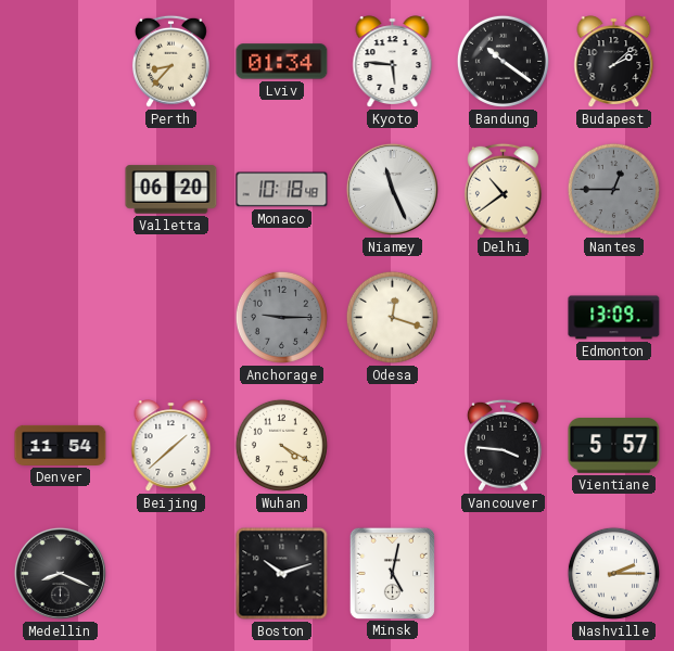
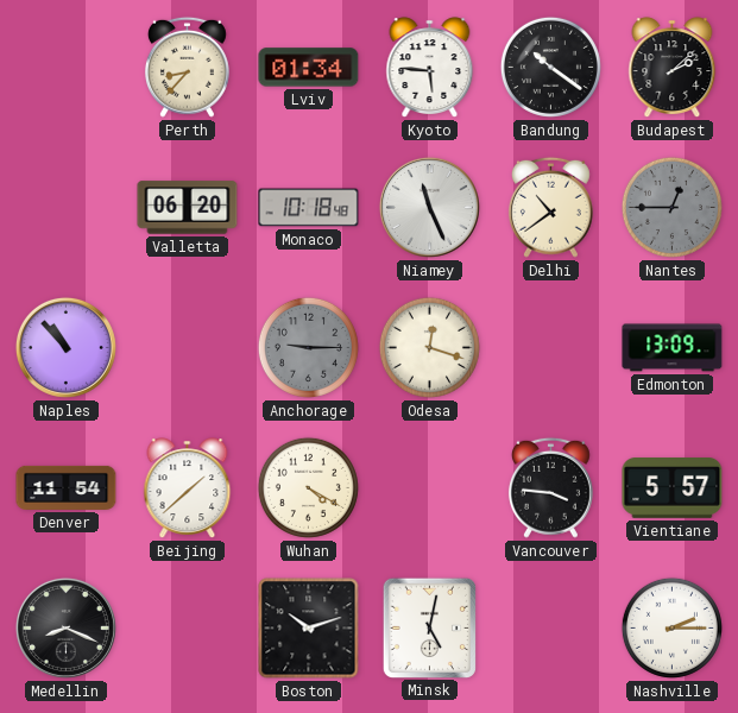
Naples: none -> 10:53 (65, 347)
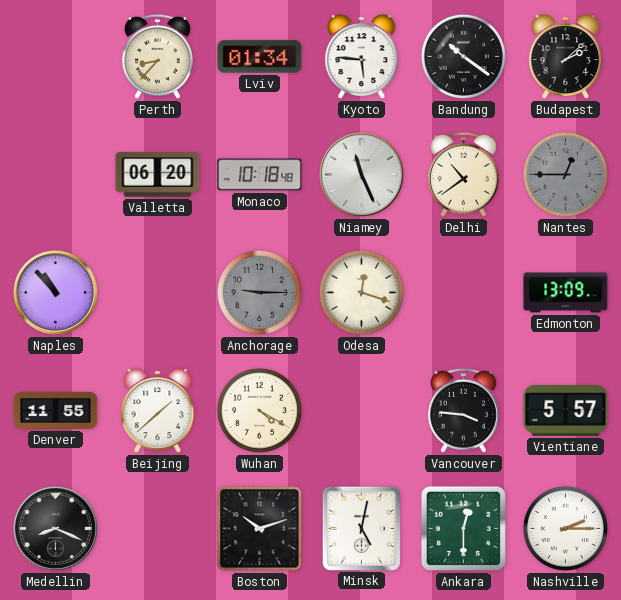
Denver: 11:54 -> 11:55 (56, 410)
Ankara: none -> 12:30 (463, 528)
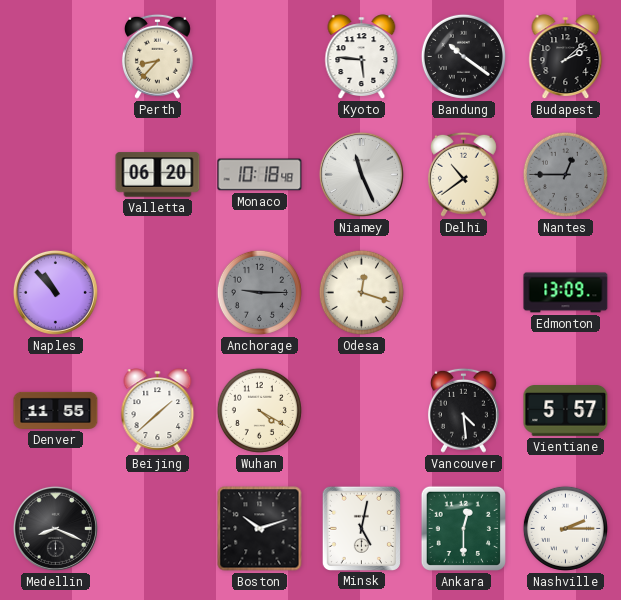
Lviv: 01:34 -> none (260, 57)
Vancouver: 3:46 -> 4:29 (463, 410)
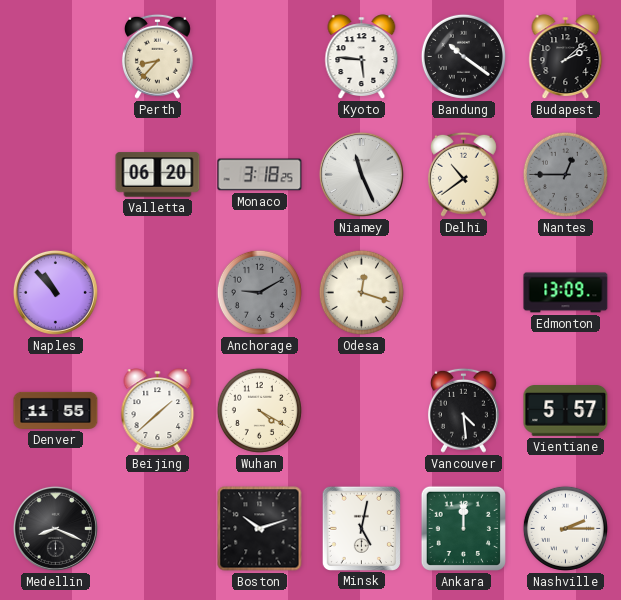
Monaco: 10:18 -> 3:18 (260, 175)
Anchorage: 9:15 -> 9:10 (259, 292)
Ankara: 12:30 -> 12:00 (463, 528)
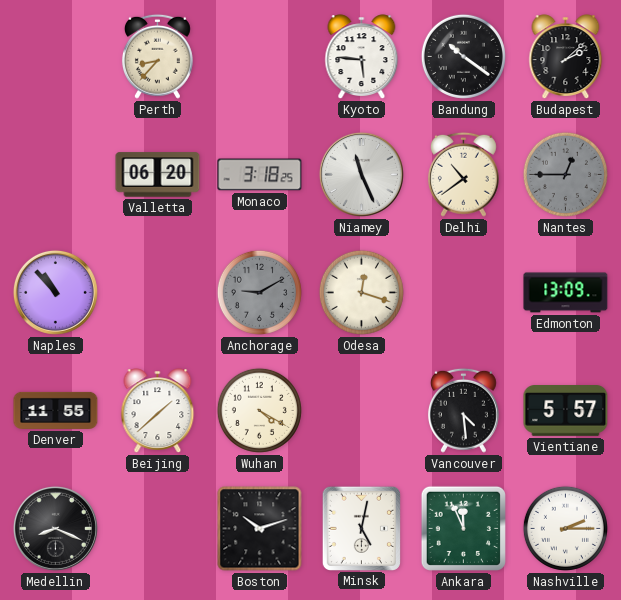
Ankara: 12:00 -> 11:56 (463, 528)
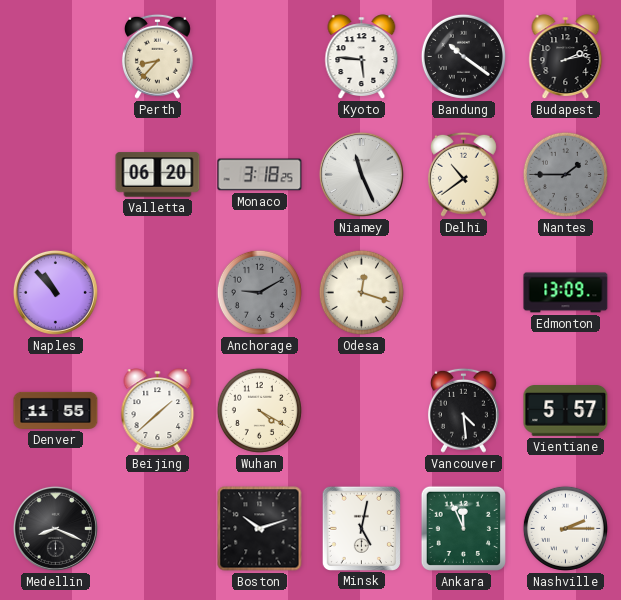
Budapest: 2:08 -> 2:13 (566, 57)
Nantes: 12:45 -> 1:45 (565, 174)
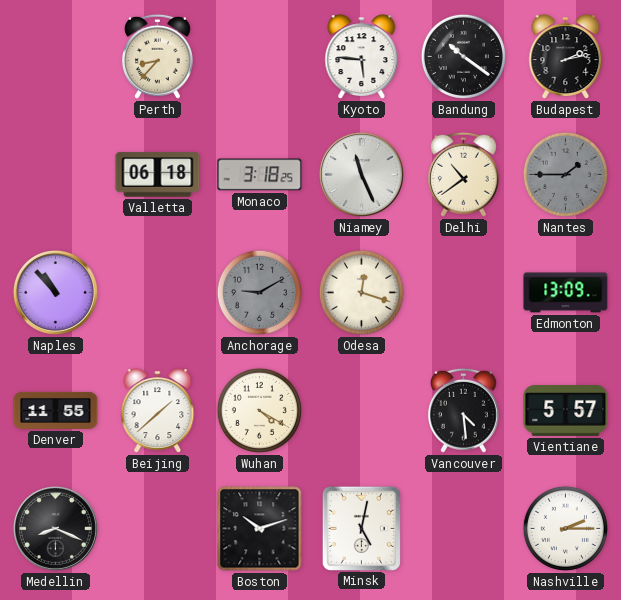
Valletta: 06:20 -> 06:18 (158, 175)
Ankara: 11:56 -> none (463, 528)
